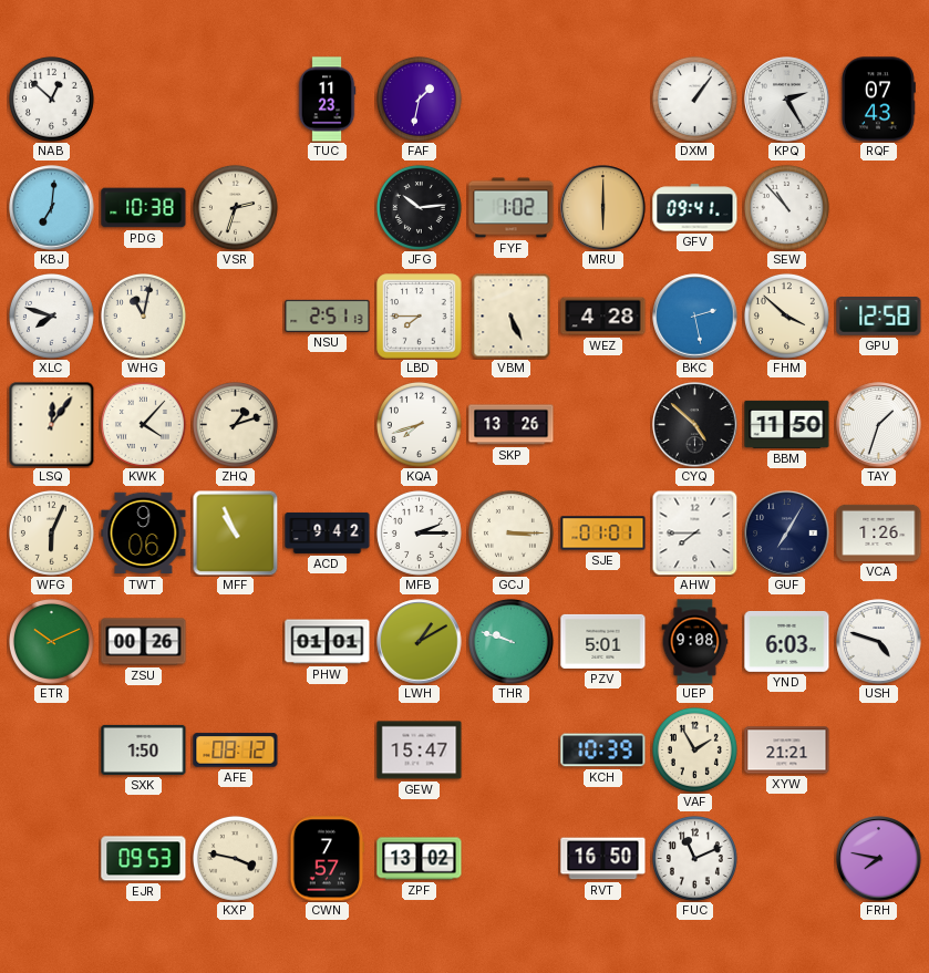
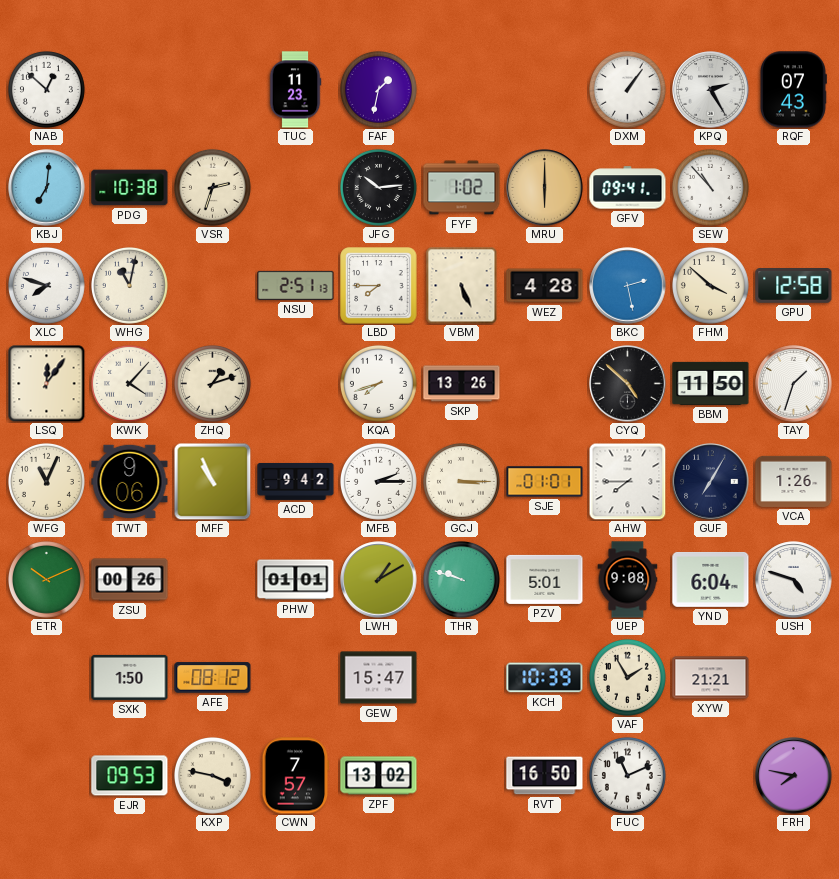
WFG: 6:04 -> 11:04 (46, 481)
YND: 6:03 -> 6:04 (711, 579)
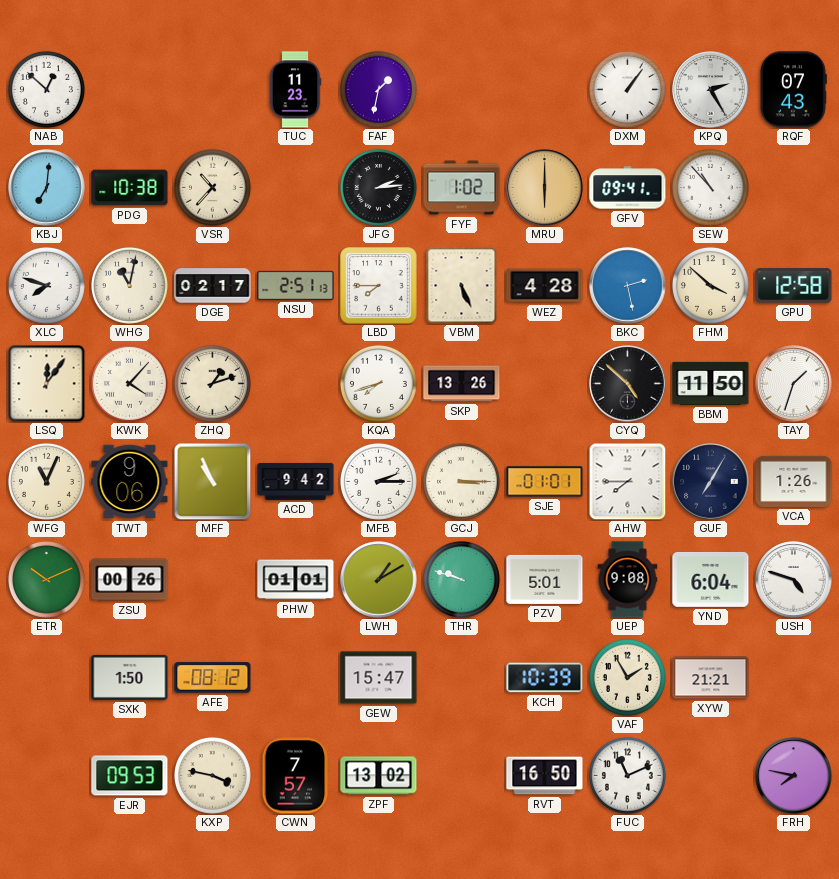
VSR: 2:33 -> 10:37 (212, 187)
JFG: 10:14 -> 2:14 (378, 187)
DGE: none -> 02:17 (213, 286)
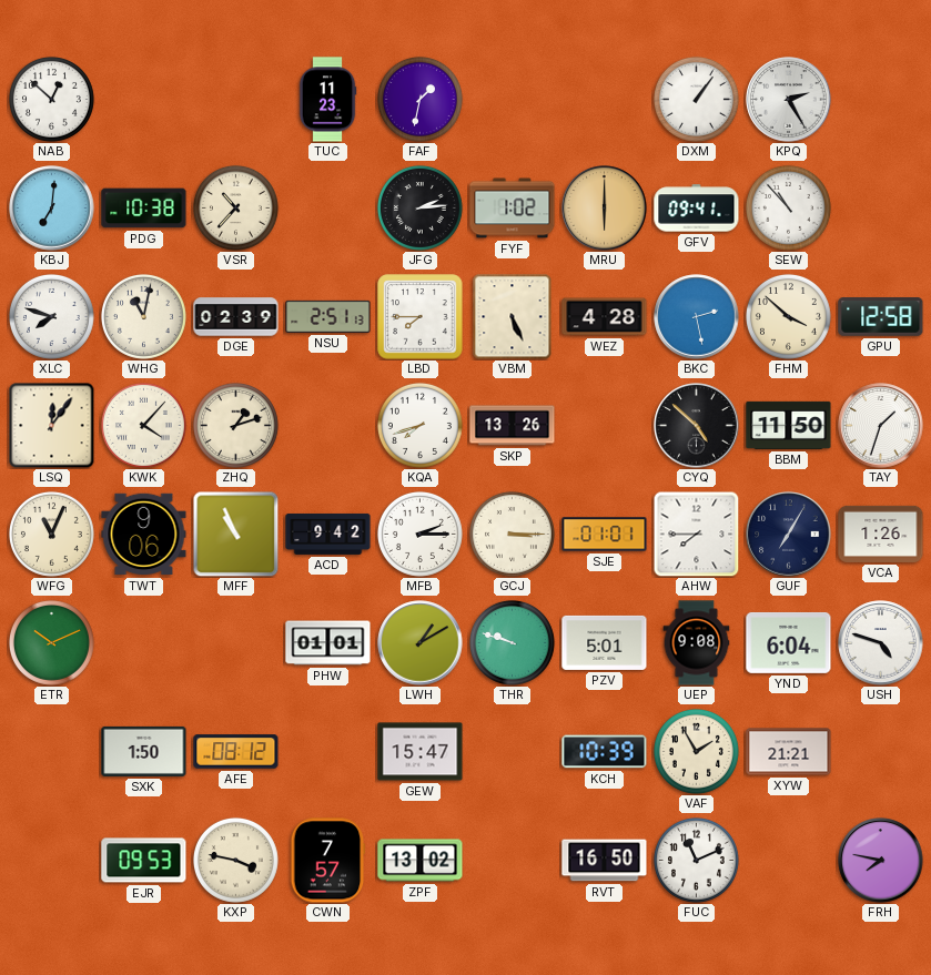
RQF: 07:43 -> none (793, 90)
DGE: 02:17 -> 02:39 (236, 317)
ZSU: 00:26 -> none (130, 580)
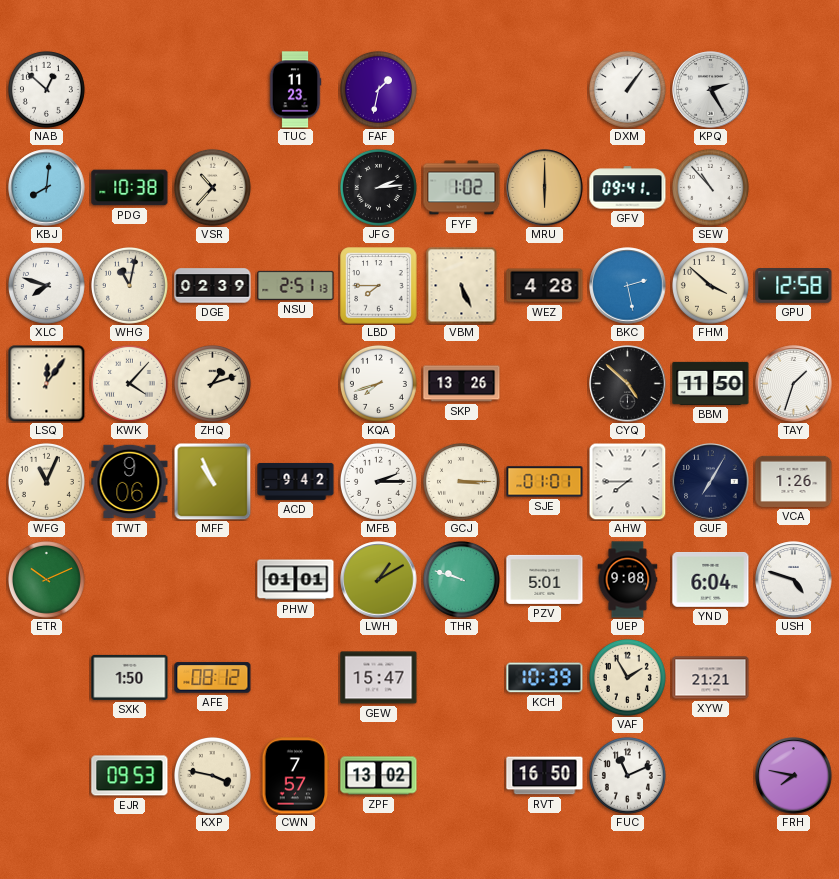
KBJ: 7:01 -> 8:01 (47, 188)
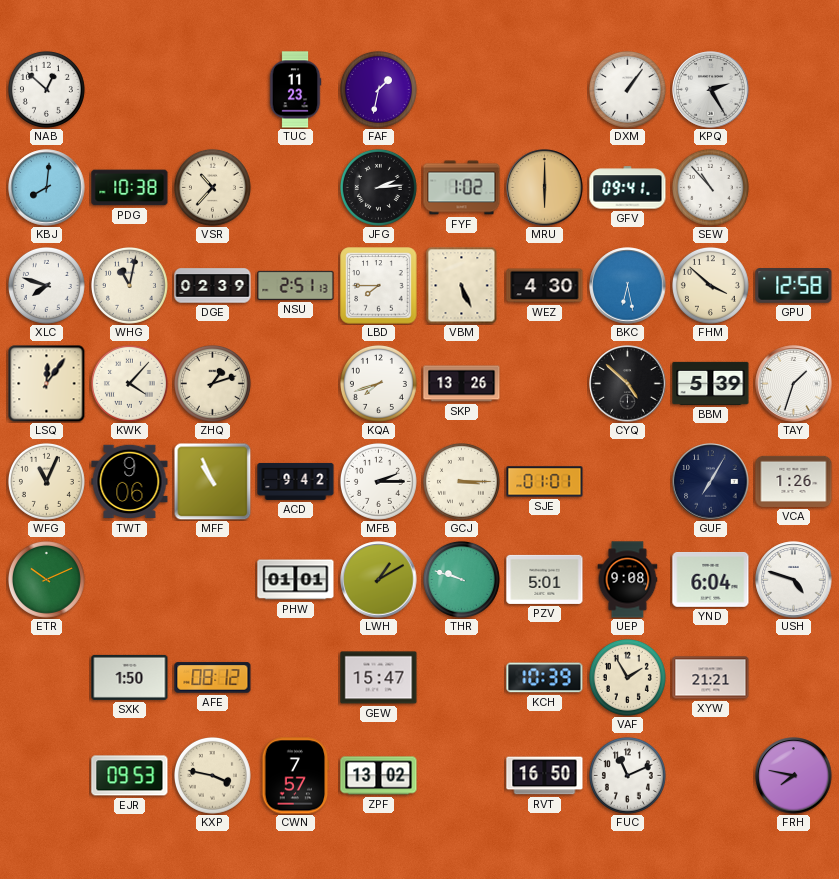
WEZ: 4:28 -> 4:30 (545, 286)
BKC: 2:28 -> 6:28 (628, 286)
BBM: 11:50 -> 5:39 (711, 383)
AHW: 7:45 -> none (627, 481)
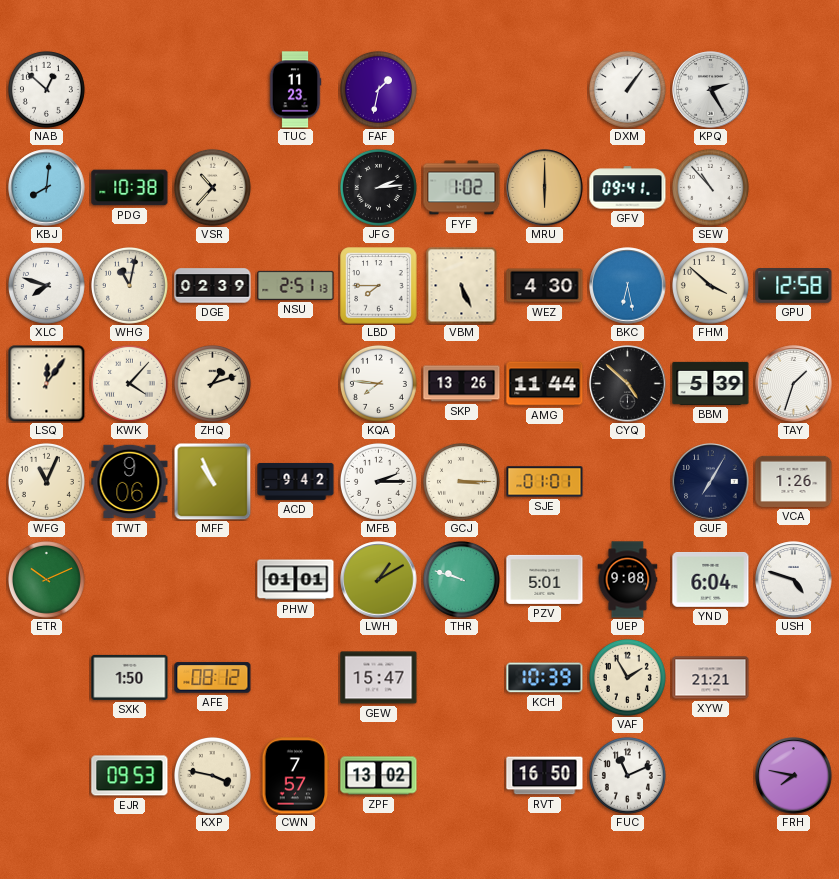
KQA: 7:42 -> 7:46 (378, 383)
AMG: none -> 11:44 (545, 384)
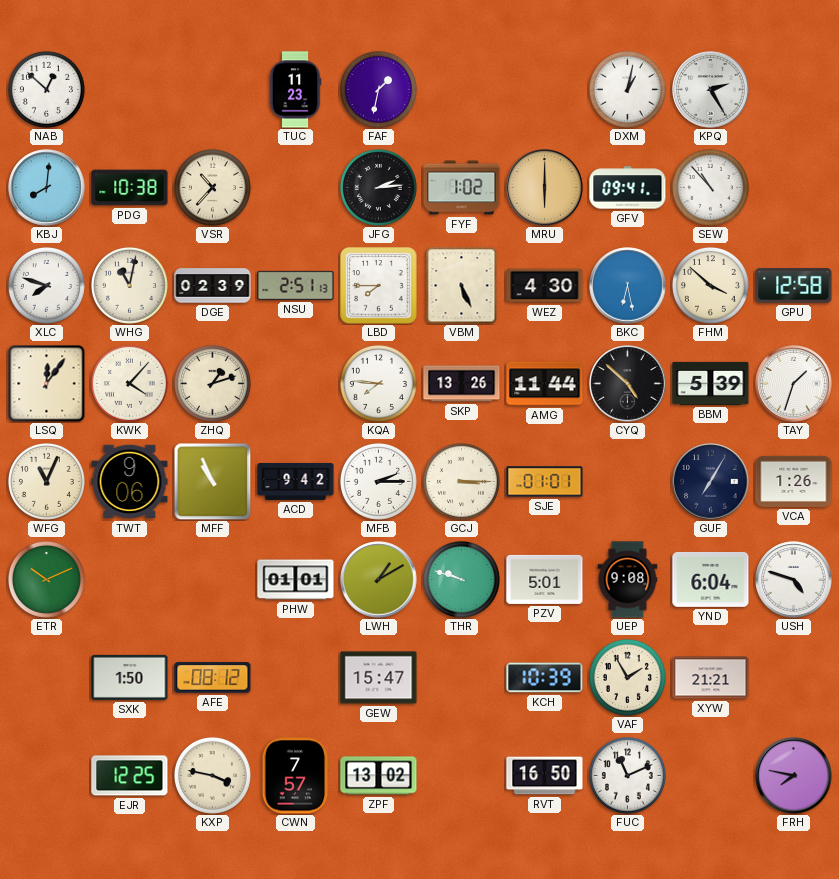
DXM: 1:06 -> 1:02 (627, 89)
EJR: 09:53 -> 12:25 (130, 776)
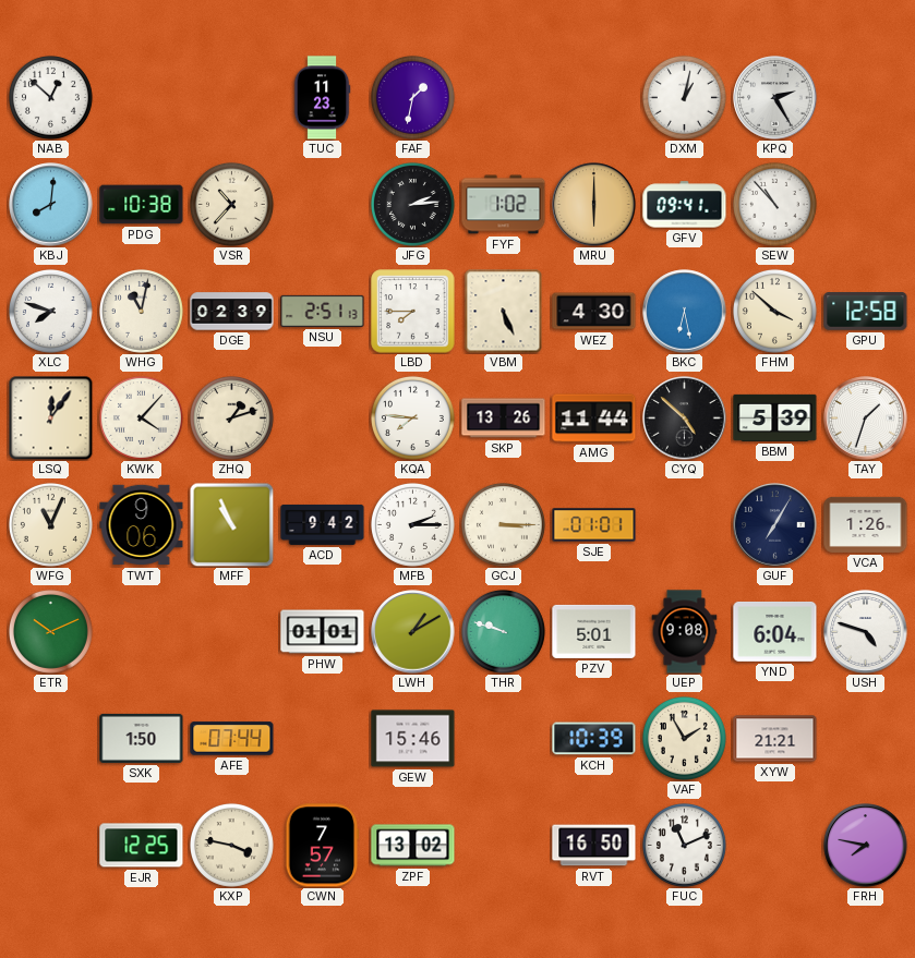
AFE: 08:12 -> 07:44 (232, 739)
GEW: 15:47 -> 15:46 (413, 739)
